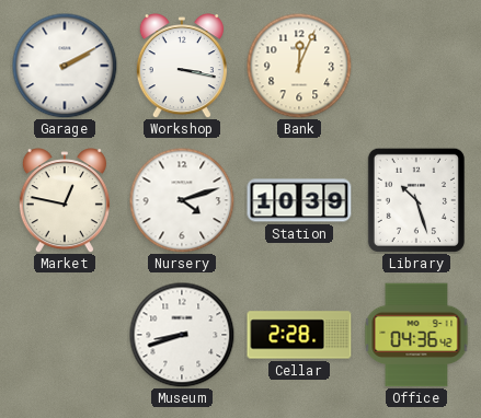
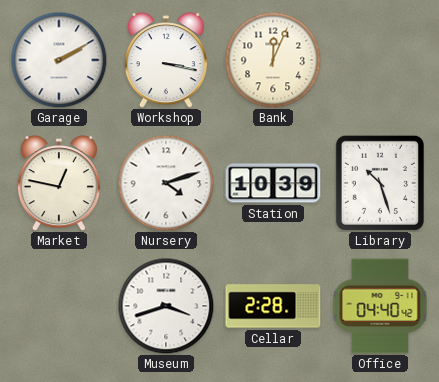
Museum: 8:42 -> 3:42 (166, 306)
Office: 04:36 -> 04:40 (380, 306)
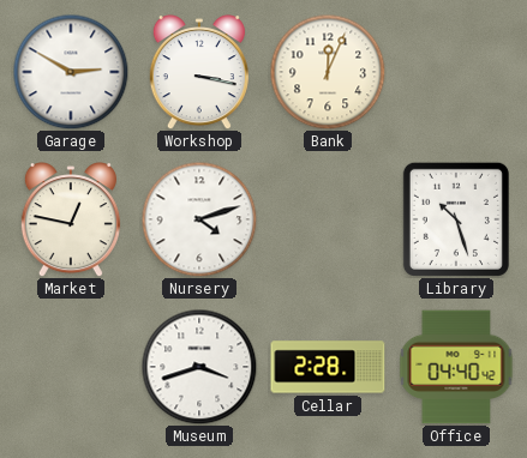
Garage: 2:10 -> 2:50 (71, 72)
Station: 10:39 -> none (273, 183)
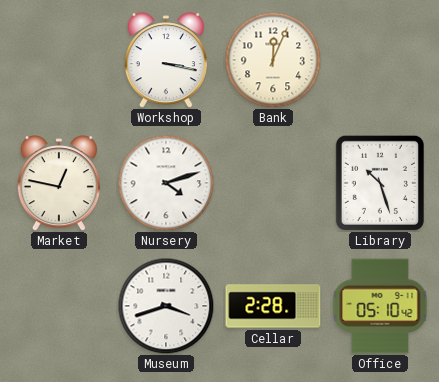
Garage: 2:50 -> none (71, 72)
Office: 04:40 -> 05:10 (380, 306)
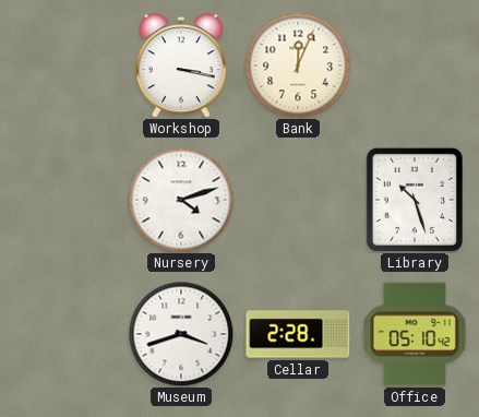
Market: 12:47 -> none (59, 183)
